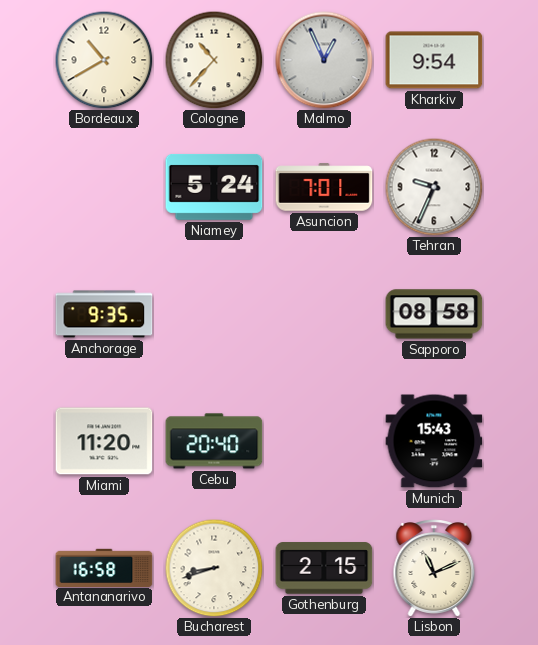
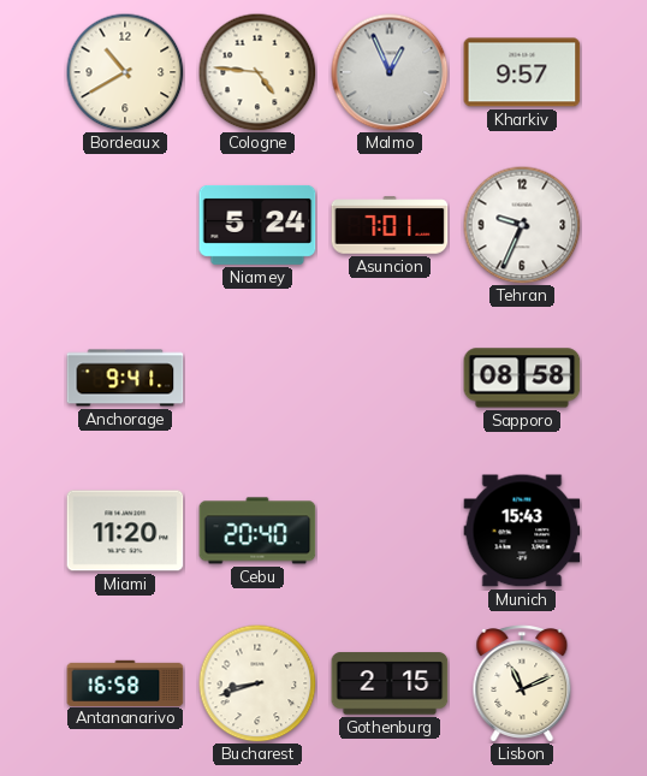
Cologne: 10:37 -> 4:46 (257, 72)
Kharkiv: 9:54 -> 9:57 (522, 72)
Anchorage: 9:35 -> 9:41 (125, 378)
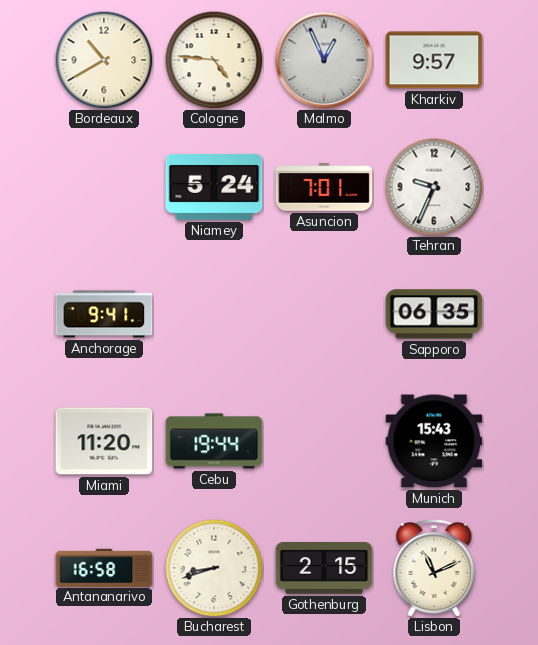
Sapporo: 08:58 -> 06:35 (434, 314)
Cebu: 20:40 -> 19:44 (214, 441)
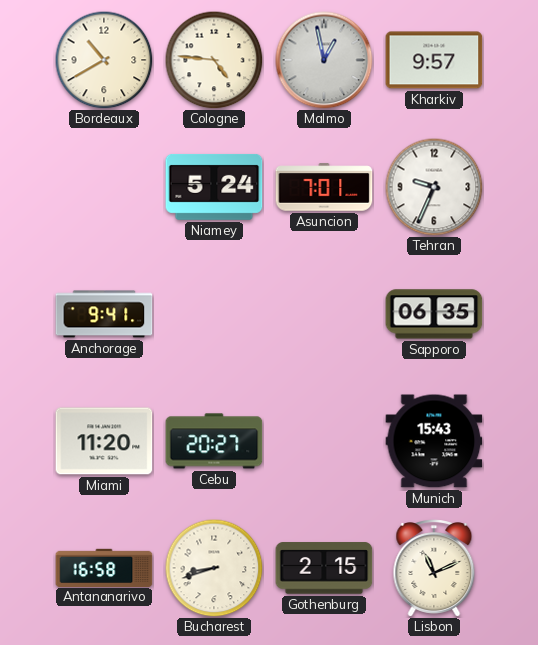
Malmo: 12:56 -> 12:58 (324, 60)
Cebu: 19:44 -> 20:27 (214, 441)
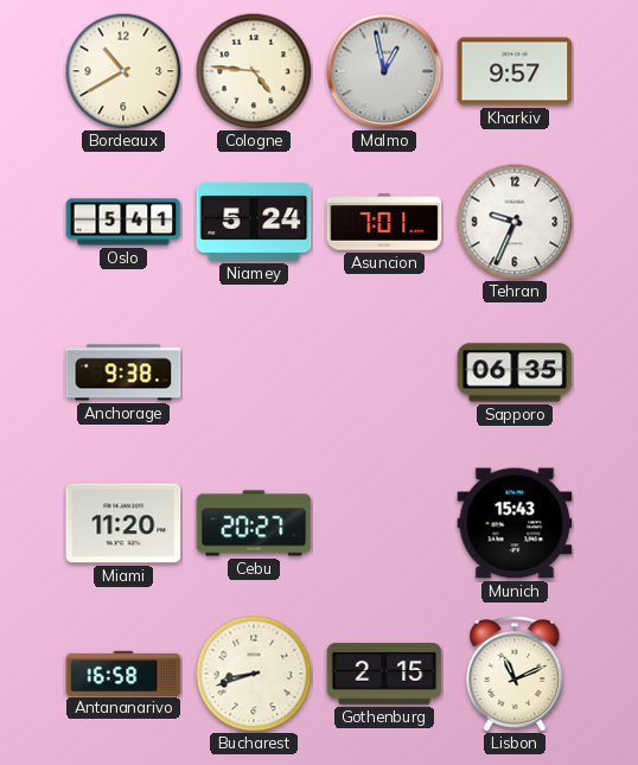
Oslo: none -> 5:41 (123, 222)
Anchorage: 9:41 -> 9:38 (123, 372)
